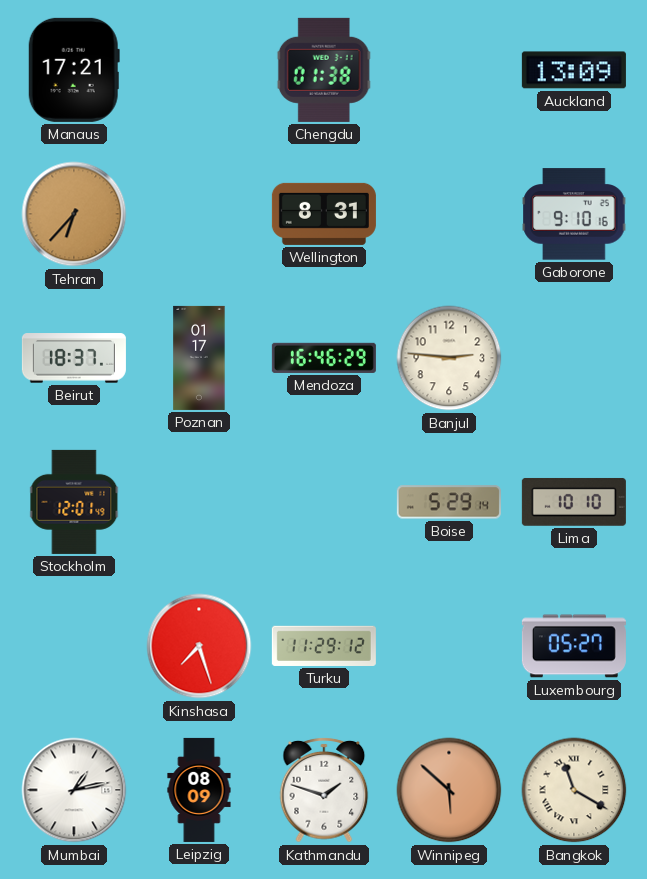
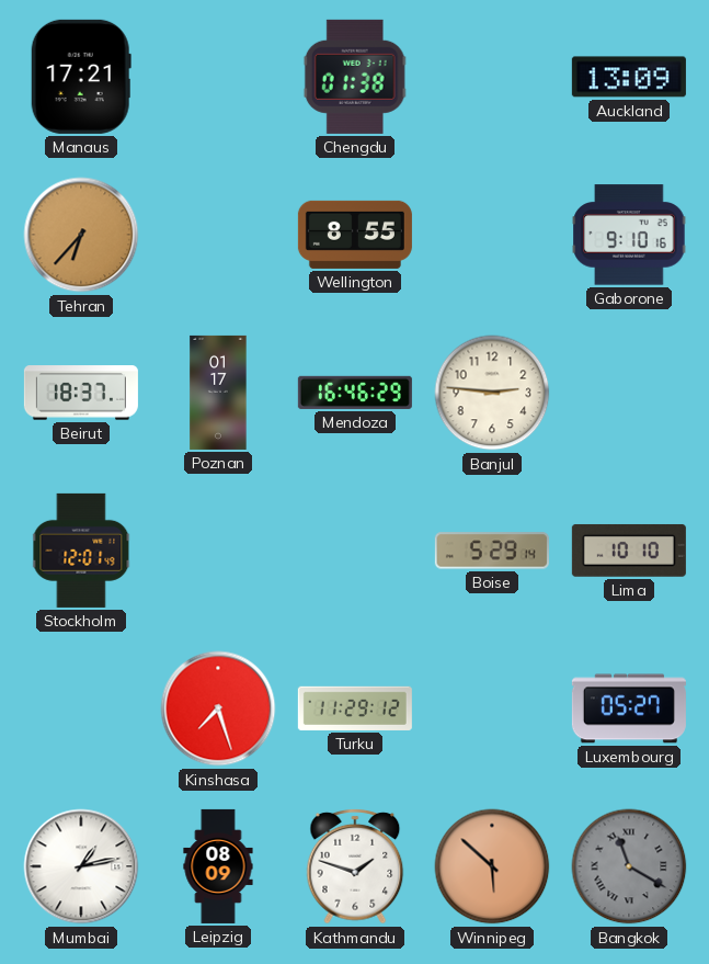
Wellington: 8:31 -> 8:55 (355, 235)
Bangkok dial: cream -> grey (629, 866)
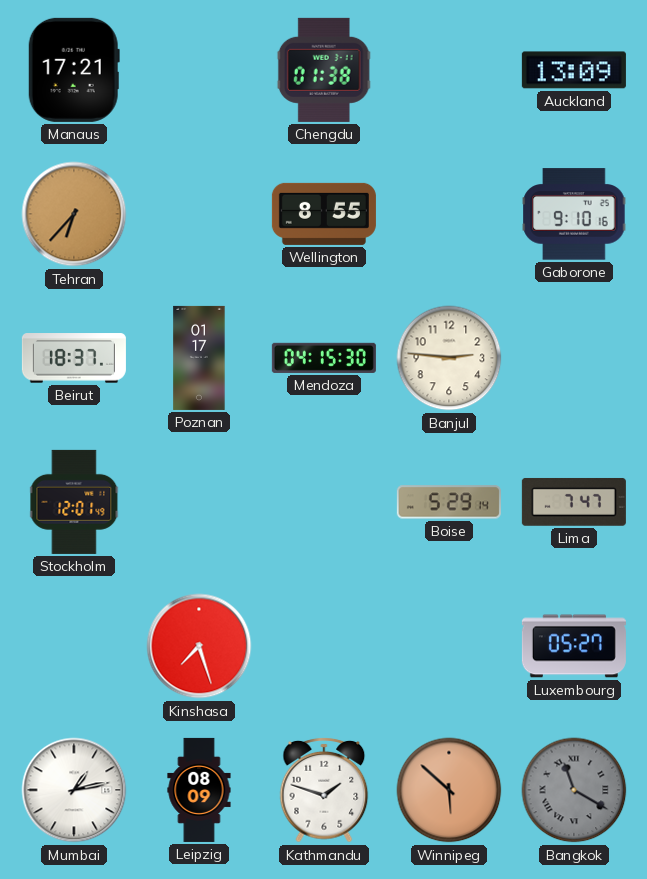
Mendoza: 16:46 -> 04:15 (324, 358)
Lima: 10:10 -> 7:47 (574, 502)
Turku: 11:29 -> none (355, 708)
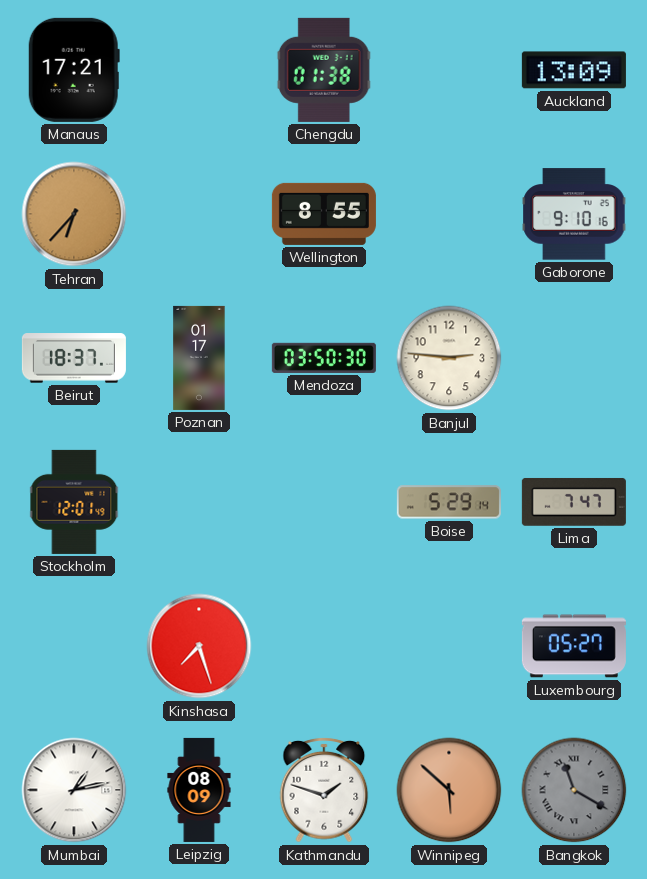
Mendoza: 04:15 -> 03:50 (324, 358)
